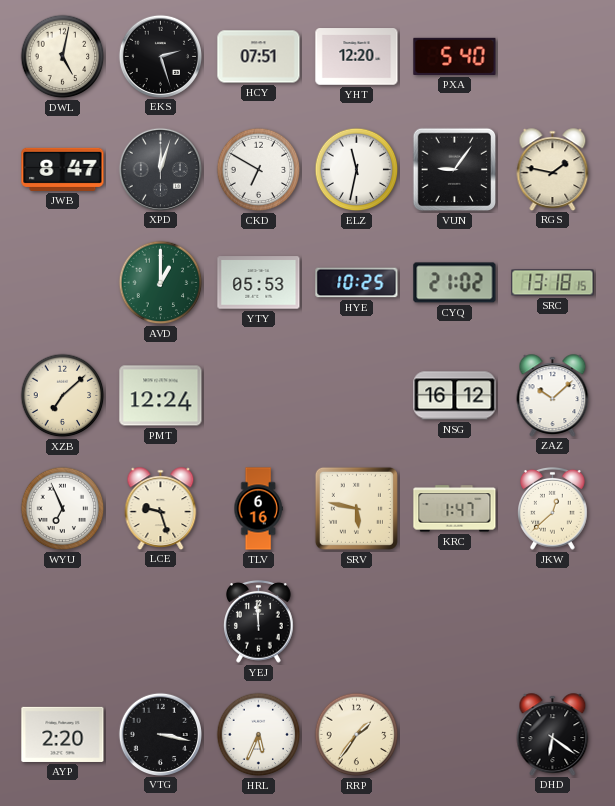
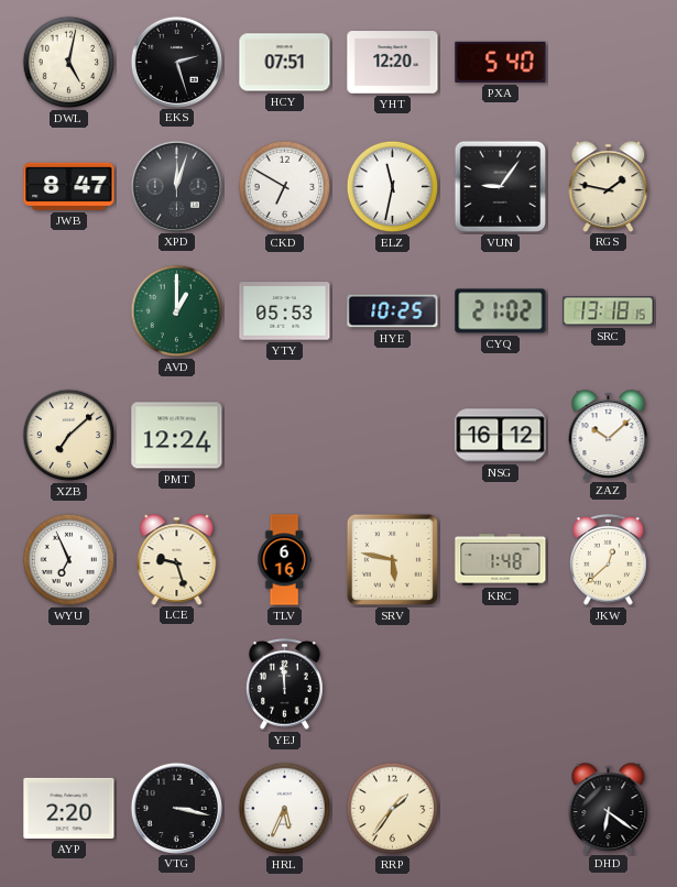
KRC: 1:47 -> 1:48 (501, 560)
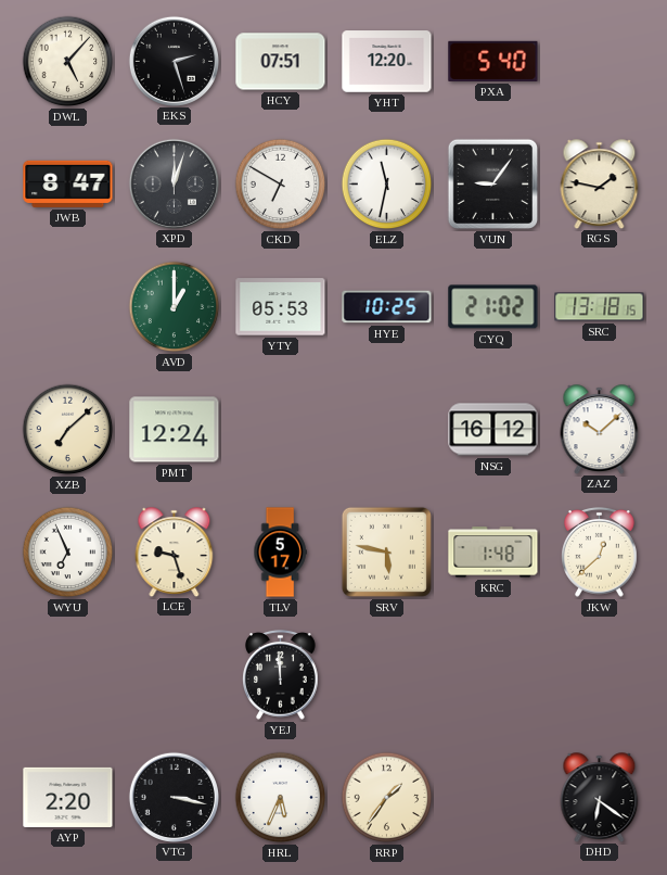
DWL: 5:02 -> 5:07 (68, 62)
TLV: 6:16 -> 5:17 (280, 553)
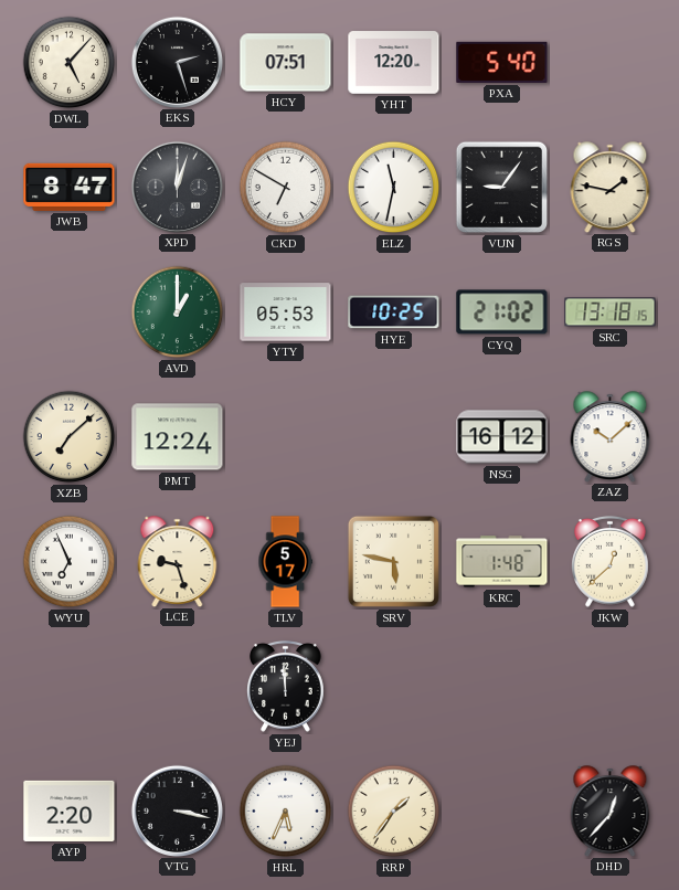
DHD: 6:21 -> 12:37 (611, 810)
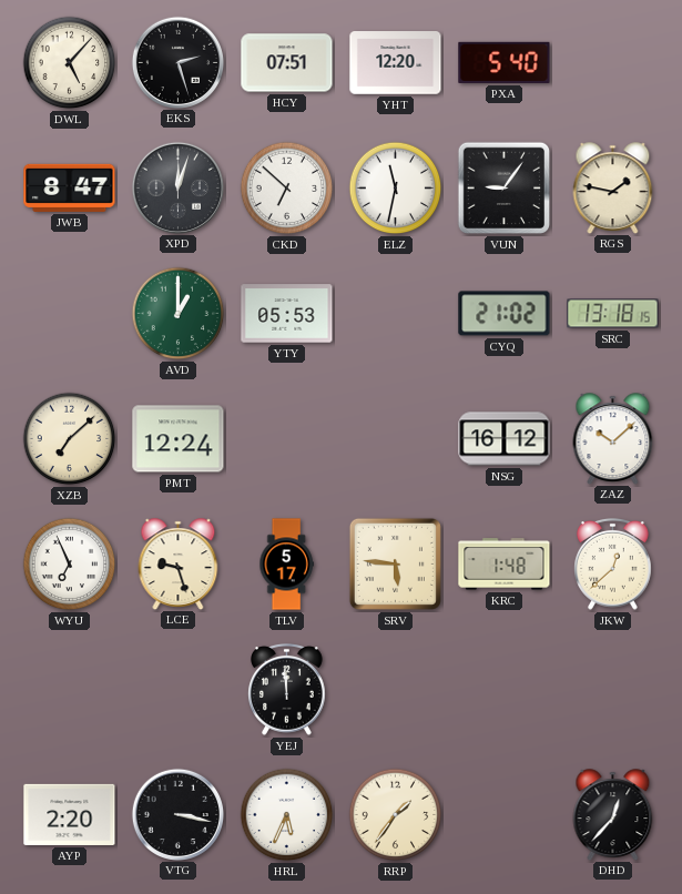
CKD: 6:50 -> 6:52 (287, 189)
HYE: 10:25 -> none (394, 312)
SRV: 5:47 -> 5:46 (395, 563)
